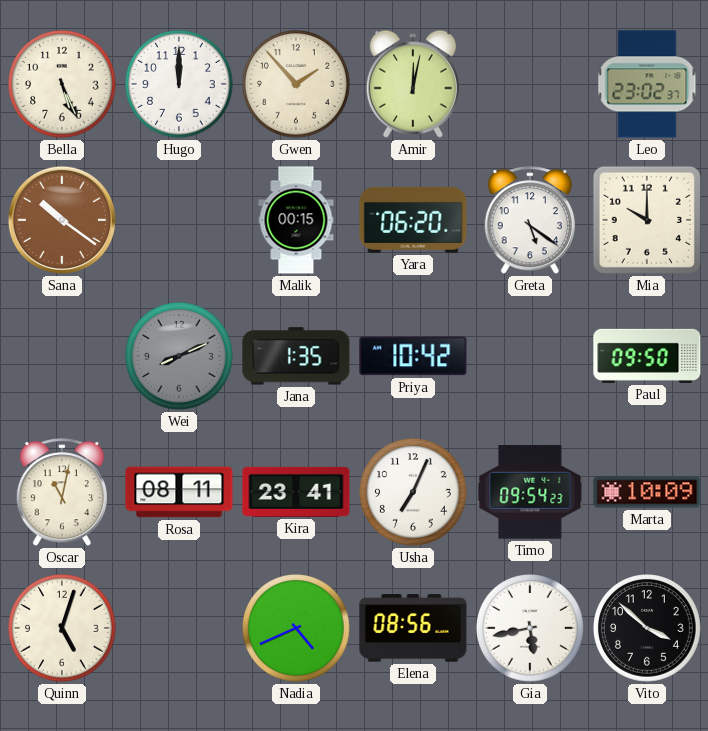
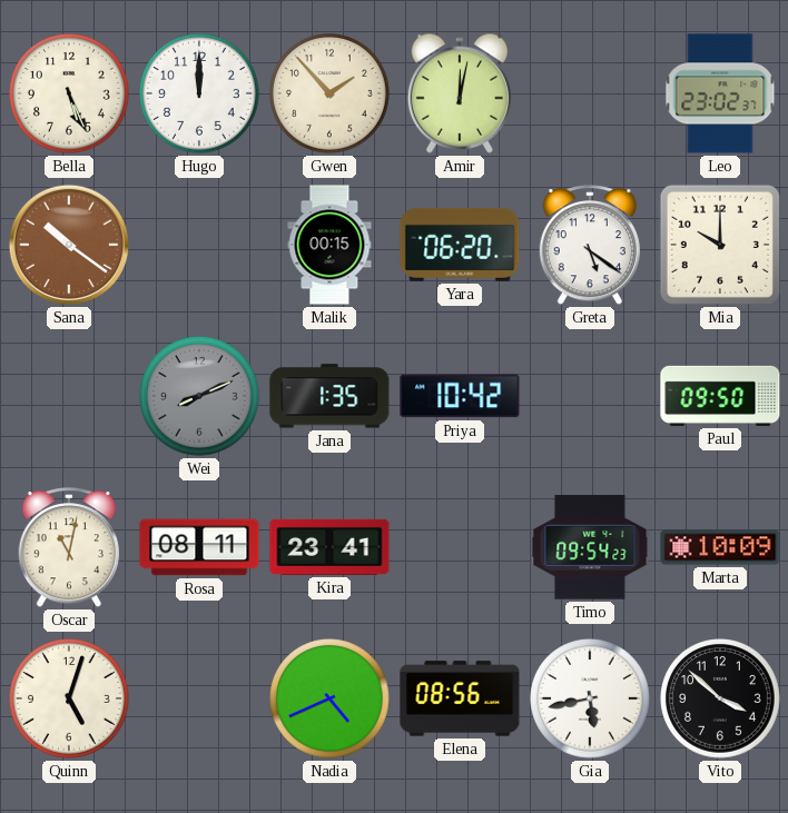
Usha: 7:04 -> none (414, 493)
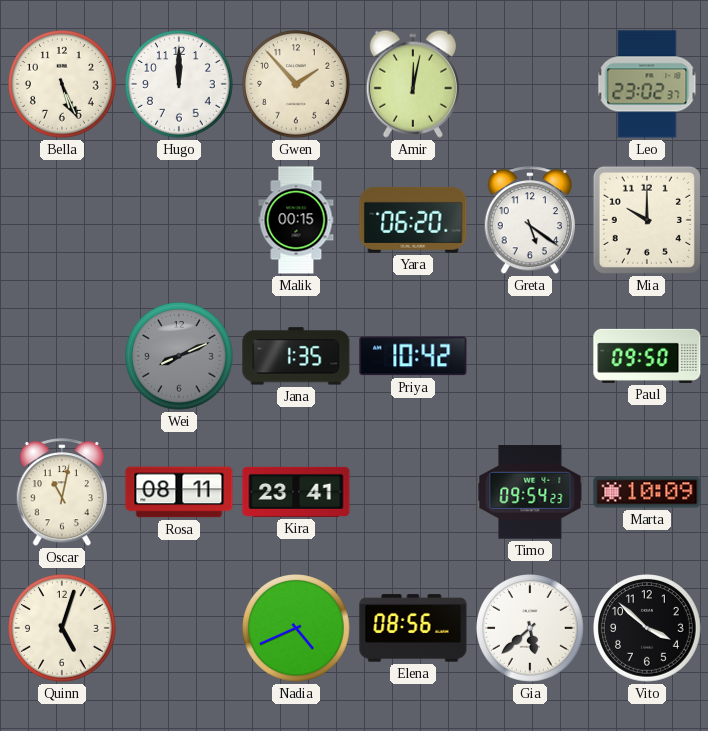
Sana: 10:21 -> none (69, 245)
Gia: 5:43 -> 5:38 (531, 629)
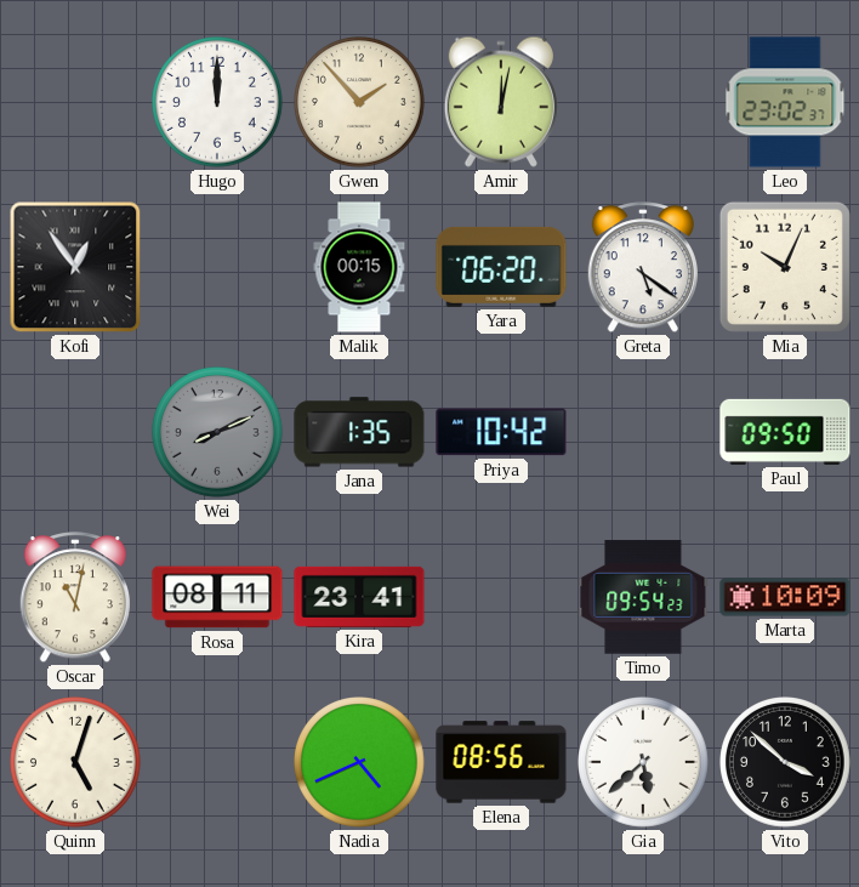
Bella: 5:26 -> none (63, 85)
Kofi: none -> 12:54 (75, 267)
Mia: 10:00 -> 10:04 (785, 267)
